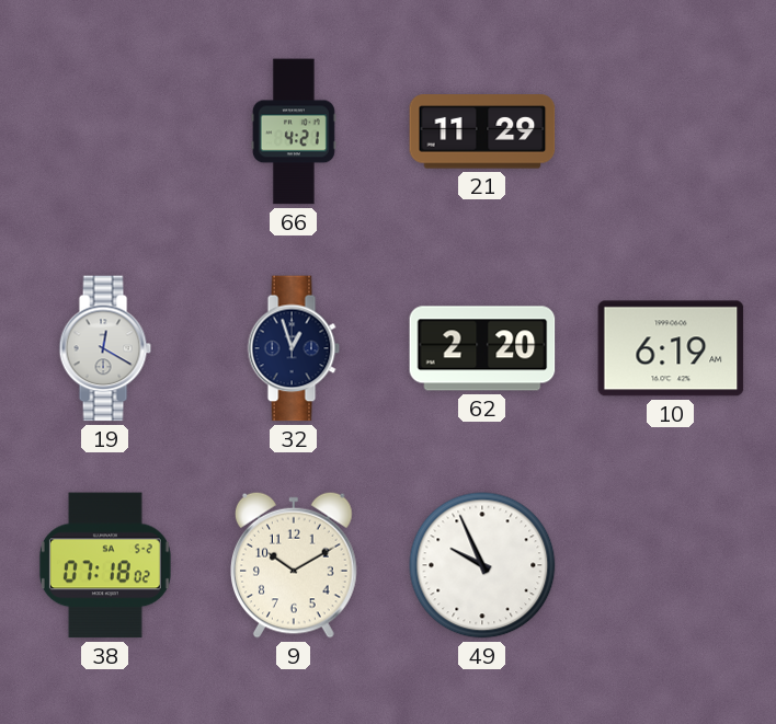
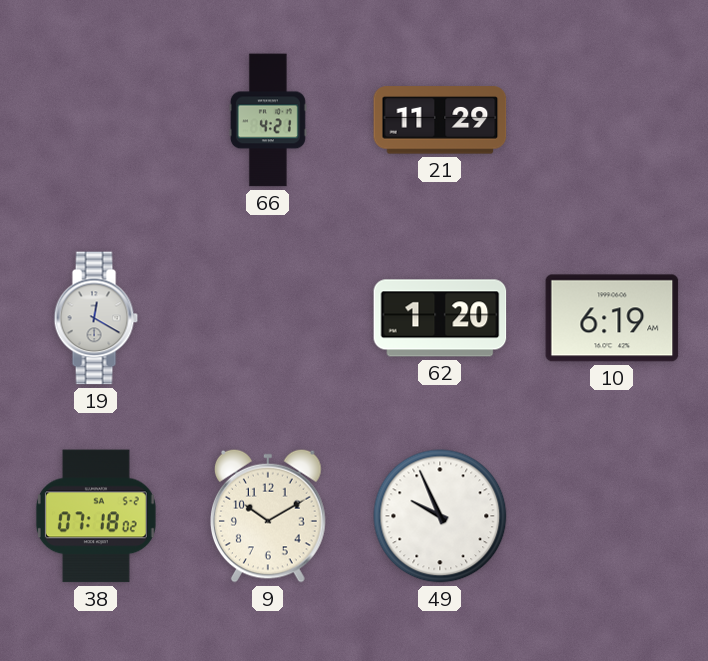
32: 12:57 -> none (294, 348)
62: 2:20 -> 1:20 (440, 318)
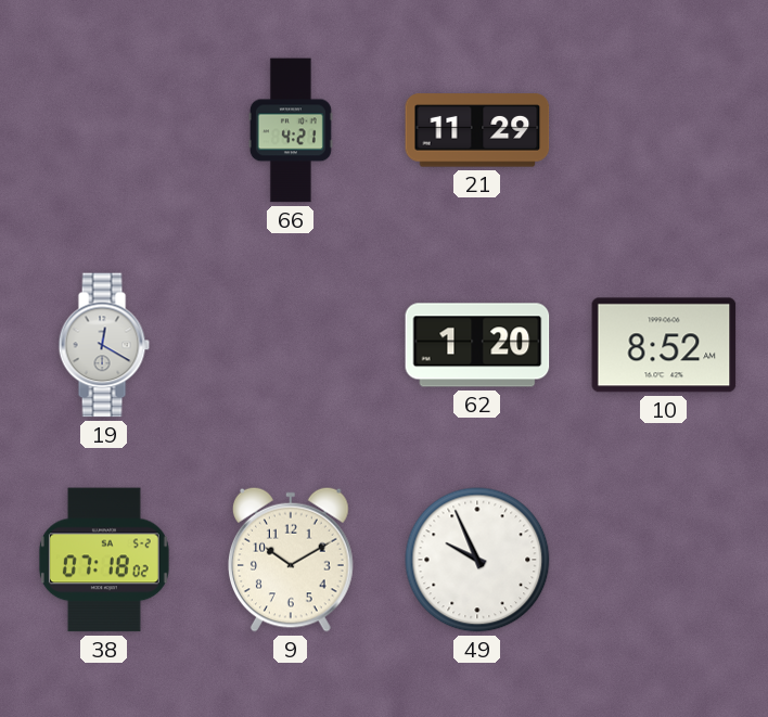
10: 6:19 -> 8:52 (664, 345)
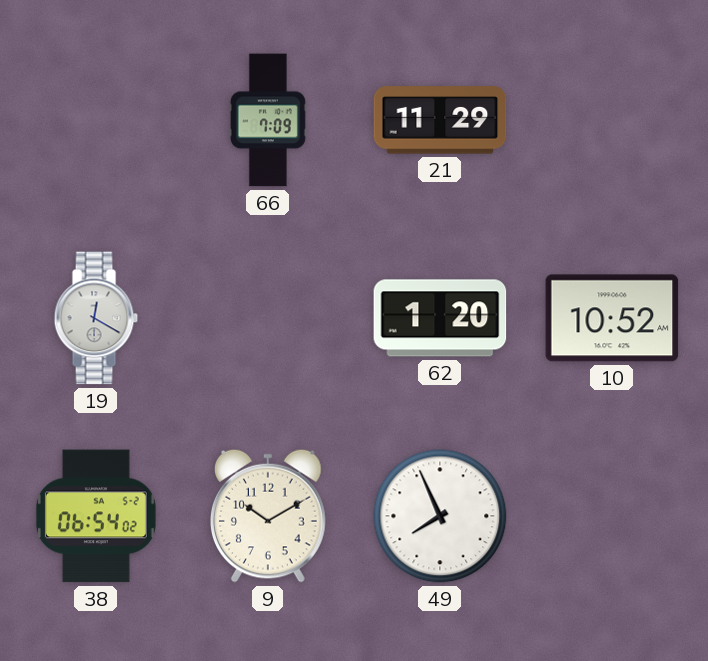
66: 4:21 -> 7:09 (268, 120)
10: 8:52 -> 10:52 (612, 318)
38: 07:18 -> 06:54 (96, 516)
49: 9:56 -> 7:56 (440, 516)
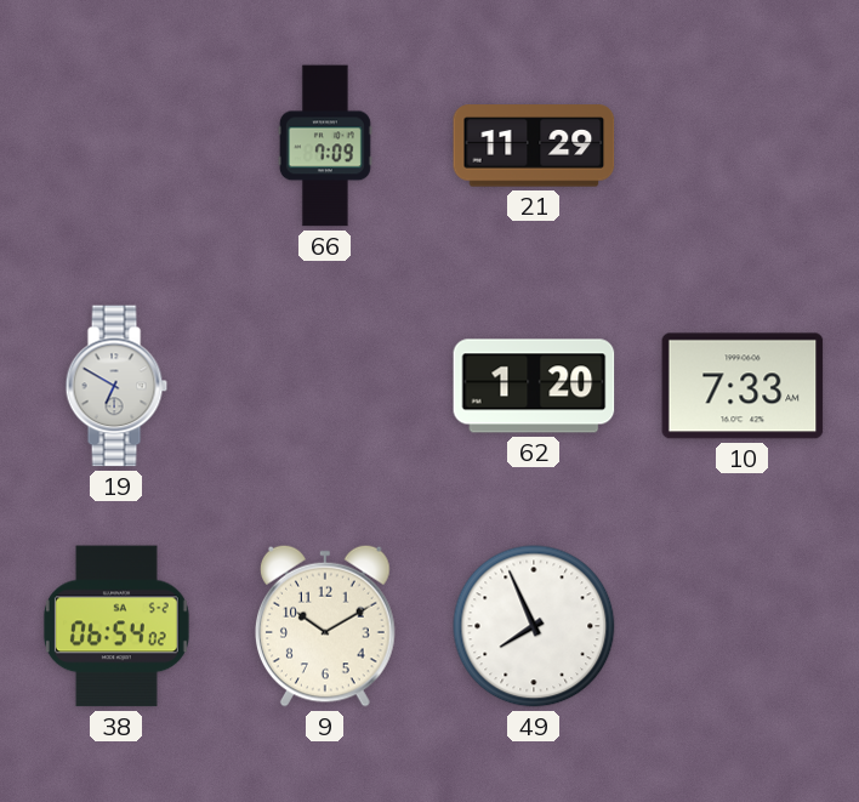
19: 12:20 -> 6:50 (116, 386)
10: 10:52 -> 7:33 (743, 386)
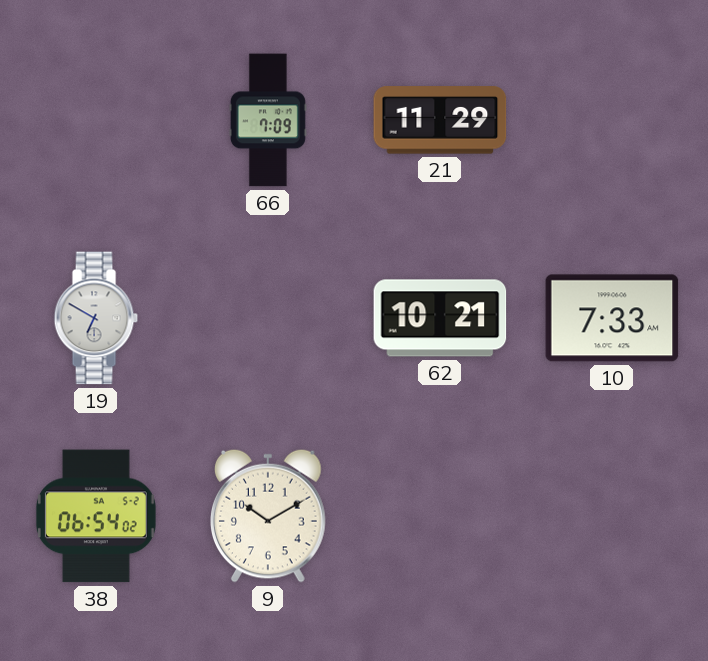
62: 1:20 -> 10:21 (440, 318)
49: 7:56 -> none (534, 626)
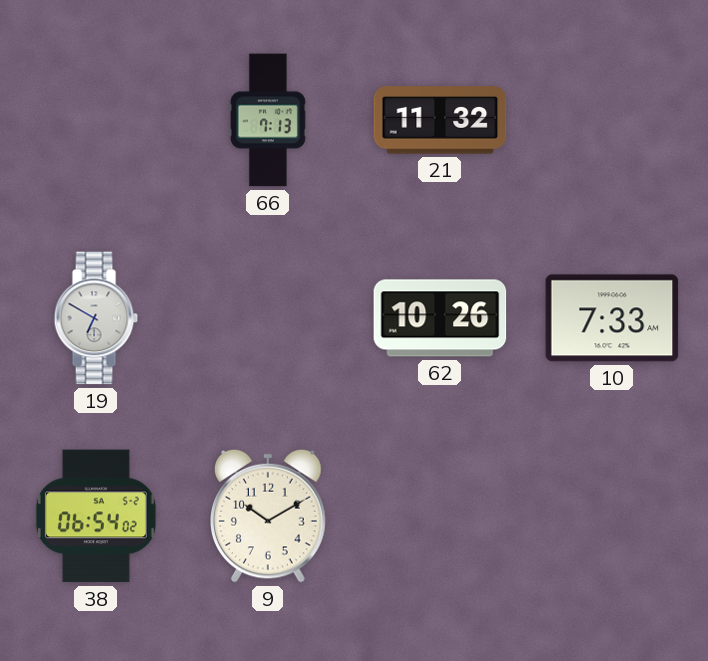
66: 7:09 -> 7:13 (268, 120)
21: 11:29 -> 11:32 (440, 120)
62: 10:21 -> 10:26 (440, 318)
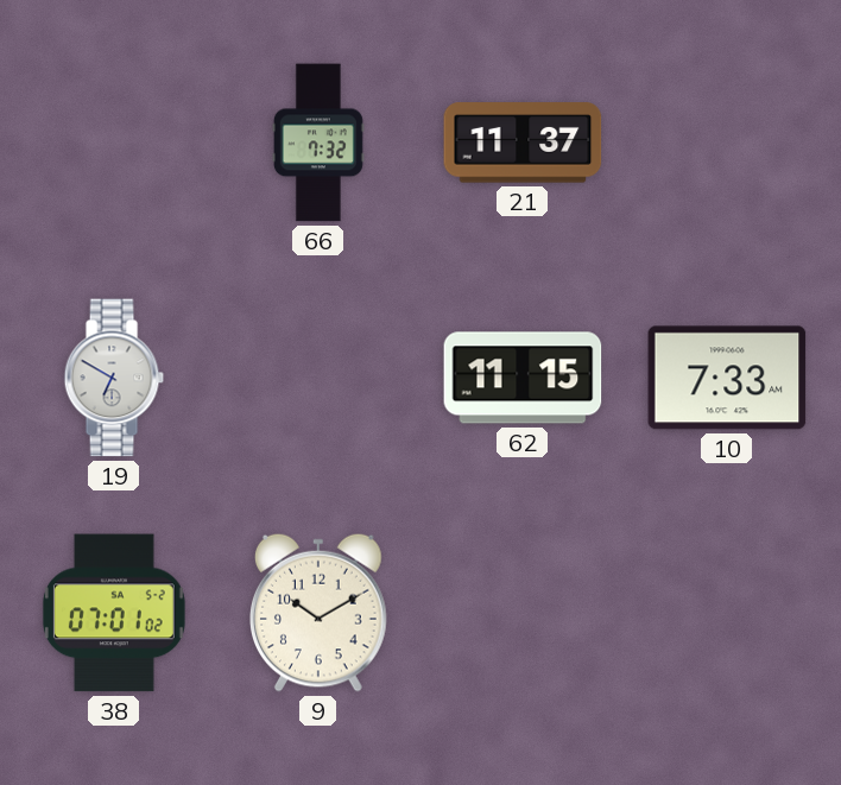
66: 7:13 -> 7:32 (318, 143)
21: 11:32 -> 11:37 (523, 143)
62: 10:26 -> 11:15 (523, 378)
38: 06:54 -> 07:01 (114, 613)
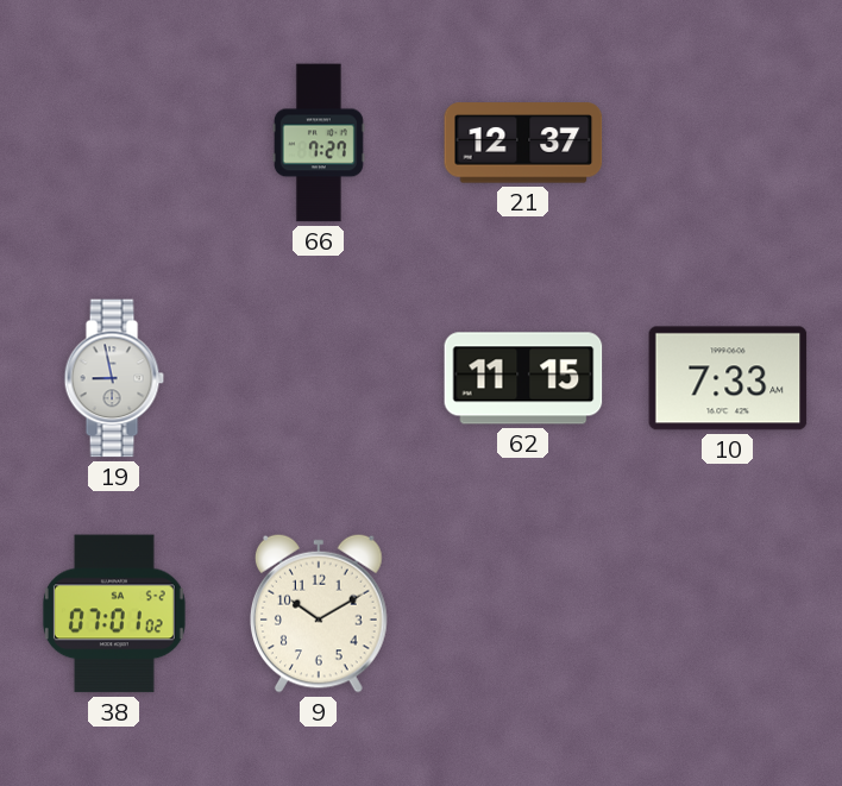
66: 7:32 -> 7:27 (319, 143)
21: 11:37 -> 12:37 (523, 143)
19: 6:50 -> 8:58 (114, 378)
